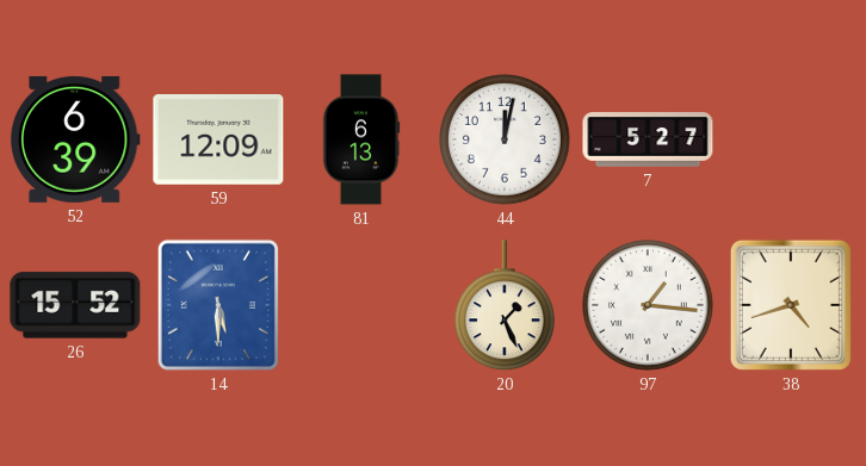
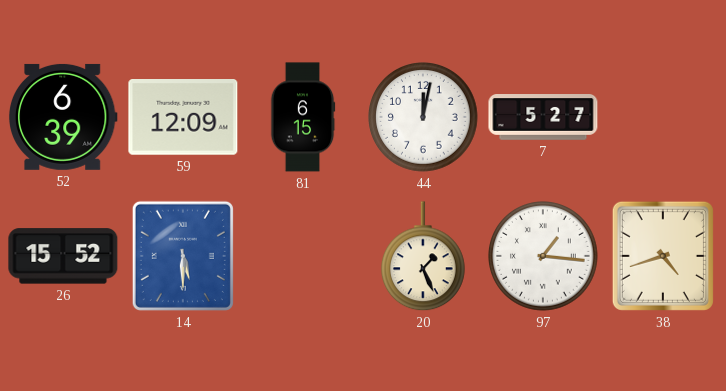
81: 6:13 -> 6:15 (303, 117)
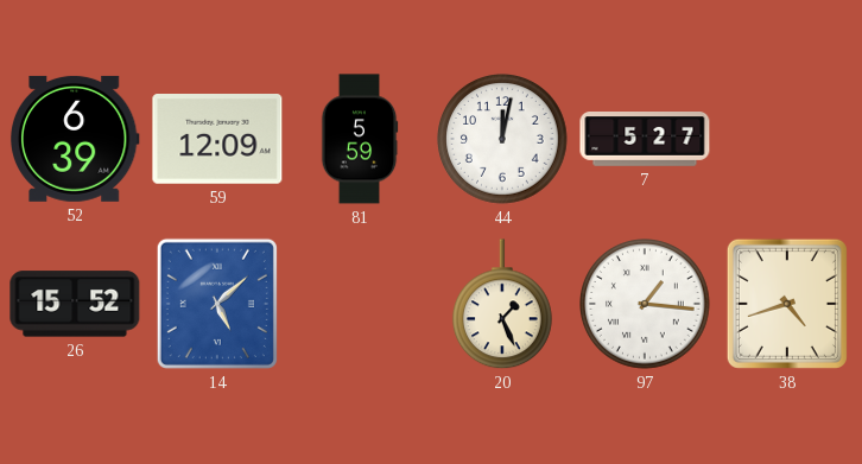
81: 6:15 -> 5:59 (360, 139)
14: 5:30 -> 5:08 (217, 304)
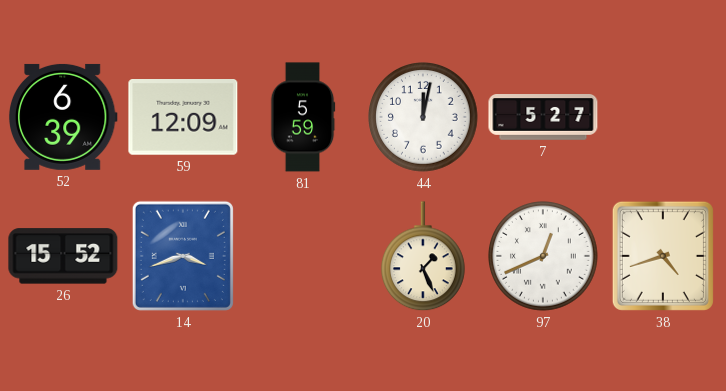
14: 5:08 -> 3:42 (183, 256)
97: 1:16 -> 12:41 (544, 257)
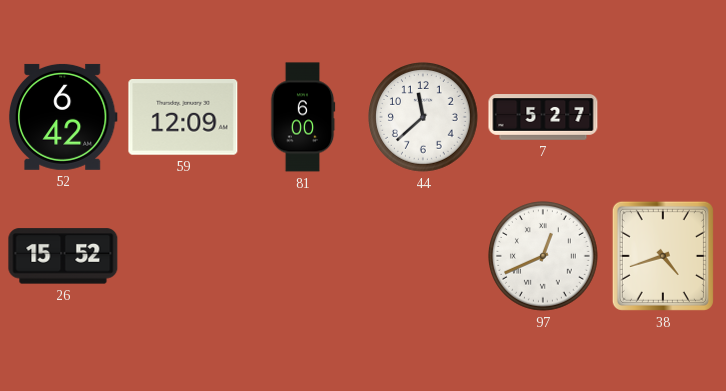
52: 6:39 -> 6:42 (63, 117)
81: 5:59 -> 6:00 (303, 117)
44: 12:02 -> 11:38 (424, 118)
14: 3:42 -> none (183, 256)
20: 1:26 -> none (423, 257)
